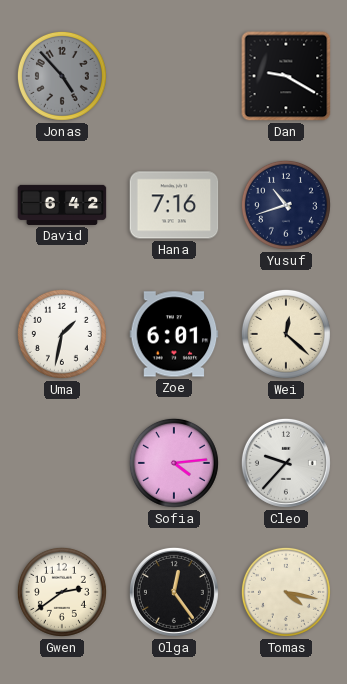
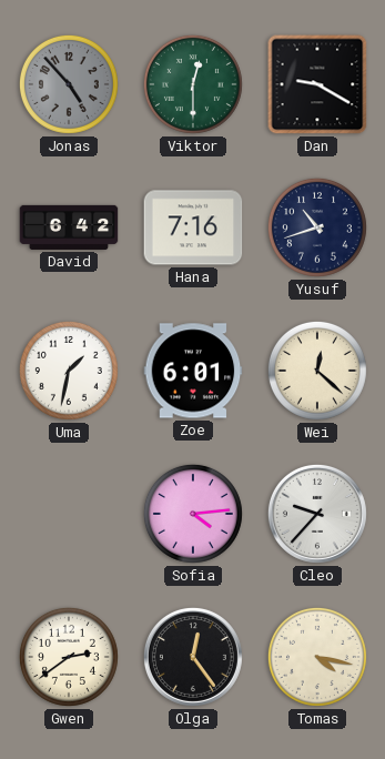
Viktor: none -> 12:30 (193, 84)
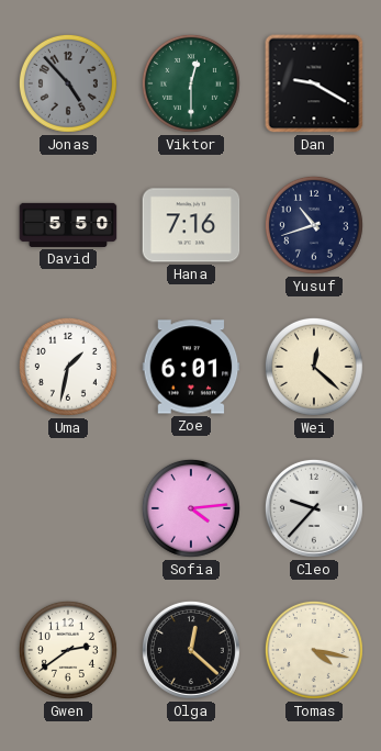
David: 6:42 -> 5:50 (68, 225)
Olga: 12:24 -> 12:22 (191, 650)
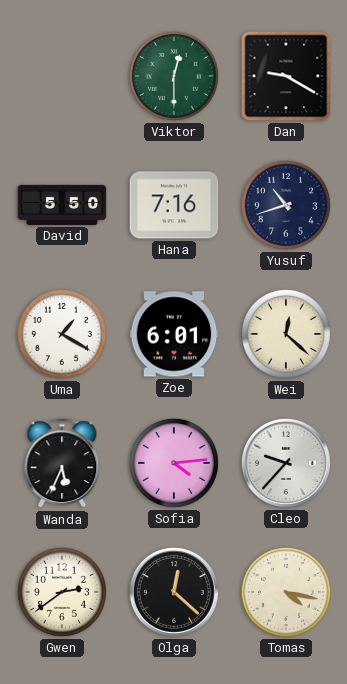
Jonas: 4:53 -> none (68, 83)
Uma: 1:32 -> 1:20 (62, 334)
Wanda: none -> 5:34 (62, 464)
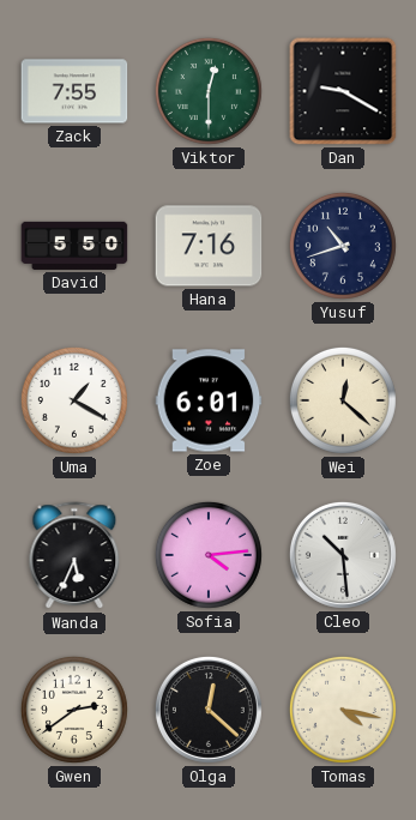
Zack: none -> 7:55 (74, 91)
Cleo: 9:37 -> 10:29 (343, 555)
